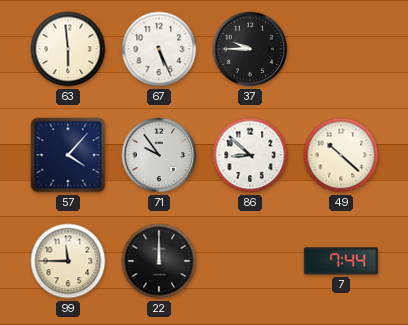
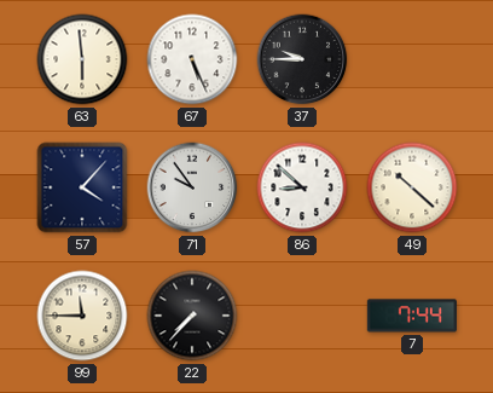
22: 12:00 -> 7:37 (192, 316)
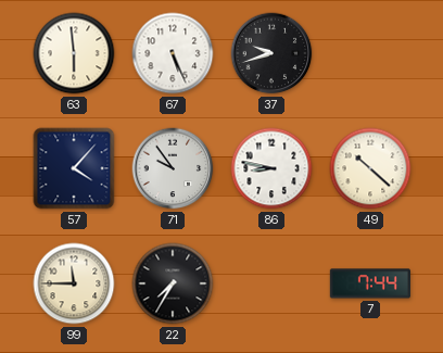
37: 9:45 -> 9:42 (271, 53)
86: 8:52 -> 8:47 (271, 168)
22: 7:37 -> 7:35 (173, 283)
